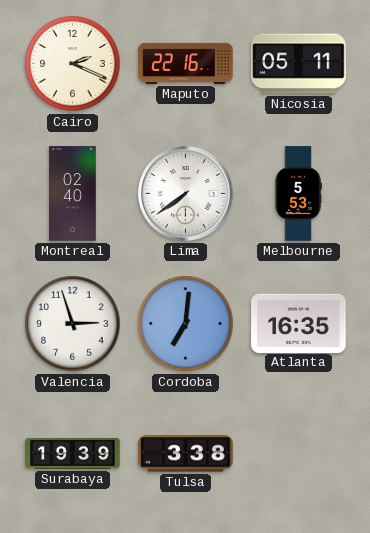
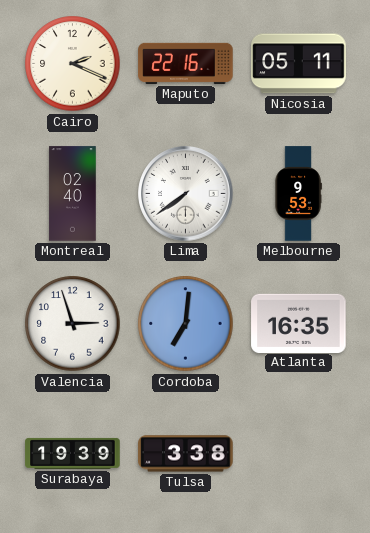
Melbourne: 5:53 -> 9:53 (298, 194)
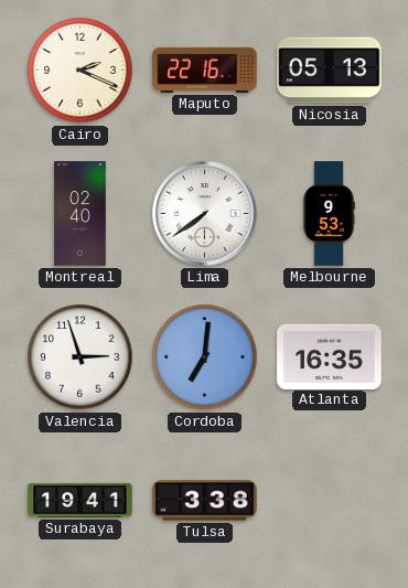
Nicosia: 05:11 -> 05:13 (330, 71)
Surabaya: 19:39 -> 19:41 (80, 500)
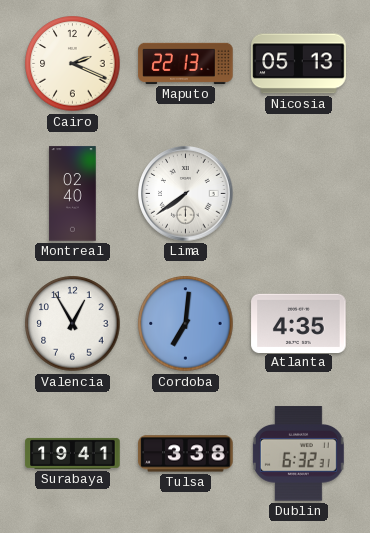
Maputo: 22:16 -> 22:13 (186, 63)
Melbourne: 9:53 -> none (329, 214)
Valencia: 2:57 -> 12:55 (73, 324)
Atlanta: 16:35 -> 4:35 (299, 323)
Dublin: none -> 6:32 (298, 454)
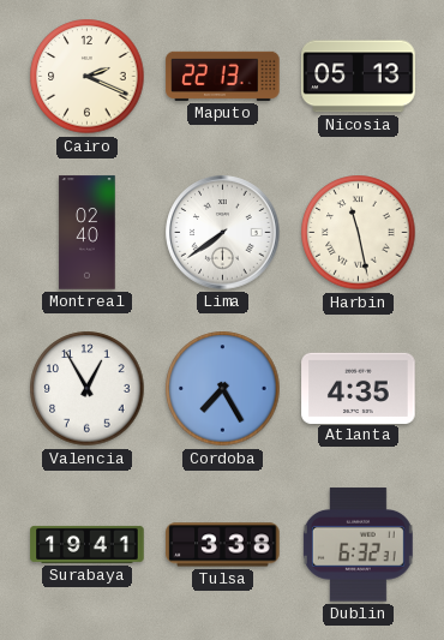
Harbin: none -> 11:28 (359, 233)
Cordoba: 7:01 -> 7:25 (223, 389)
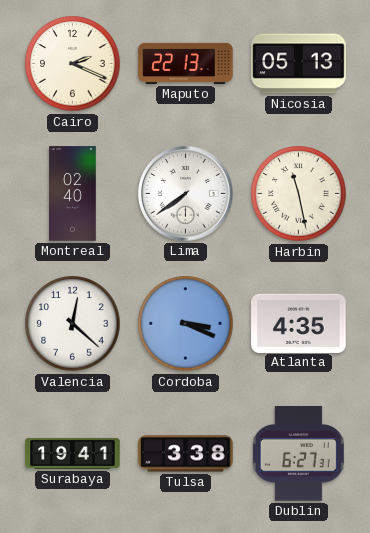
Valencia: 12:55 -> 12:22 (73, 324)
Cordoba: 7:25 -> 3:19 (186, 324)
Dublin: 6:32 -> 6:27 (298, 454)
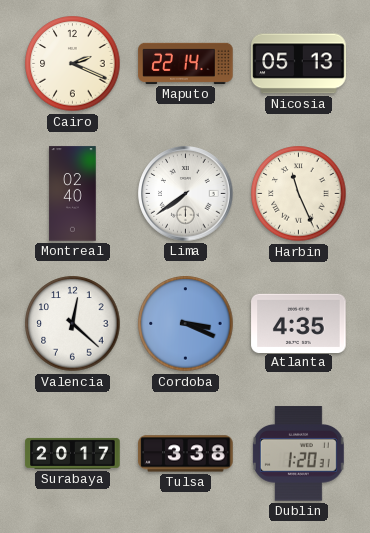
Maputo: 22:13 -> 22:14 (186, 63)
Harbin: 11:28 -> 11:26 (299, 194)
Surabaya: 19:41 -> 20:17 (73, 453)
Dublin: 6:27 -> 1:20 (298, 454)
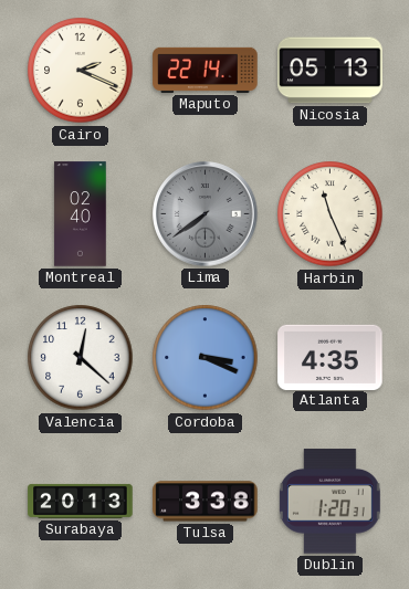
Lima dial: white -> grey (206, 214)
Surabaya: 20:17 -> 20:13 (81, 501)
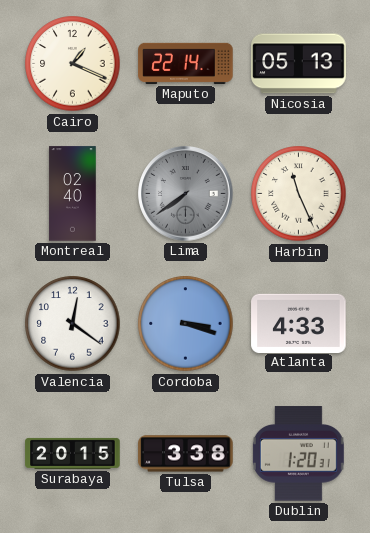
Cairo: 2:19 -> 1:19 (73, 64)
Valencia: 12:22 -> 12:21 (73, 324)
Cordoba: 3:19 -> 3:18 (186, 324)
Atlanta: 4:35 -> 4:33 (299, 323)
Surabaya: 20:13 -> 20:15 (73, 453)
